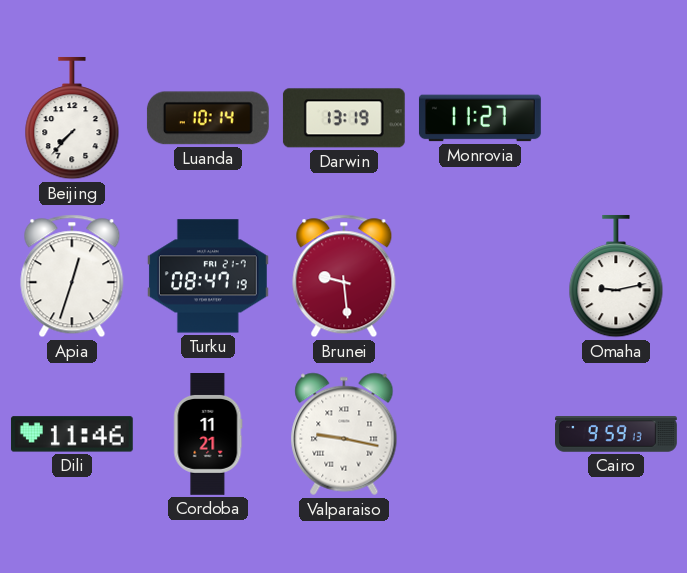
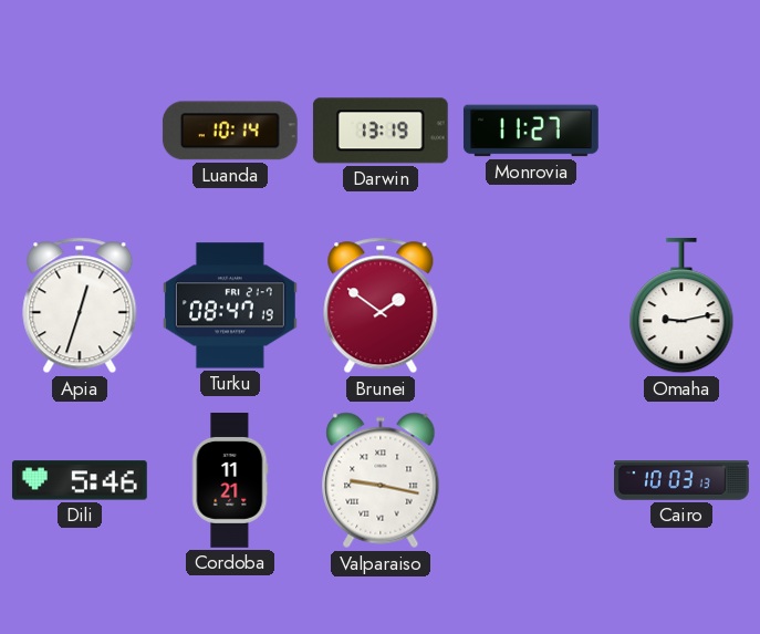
Beijing: 7:37 -> none (72, 118)
Brunei: 9:29 -> 1:51 (381, 305)
Dili: 11:46 -> 5:46 (80, 480)
Cairo: 9:59 -> 10:03 (683, 480)
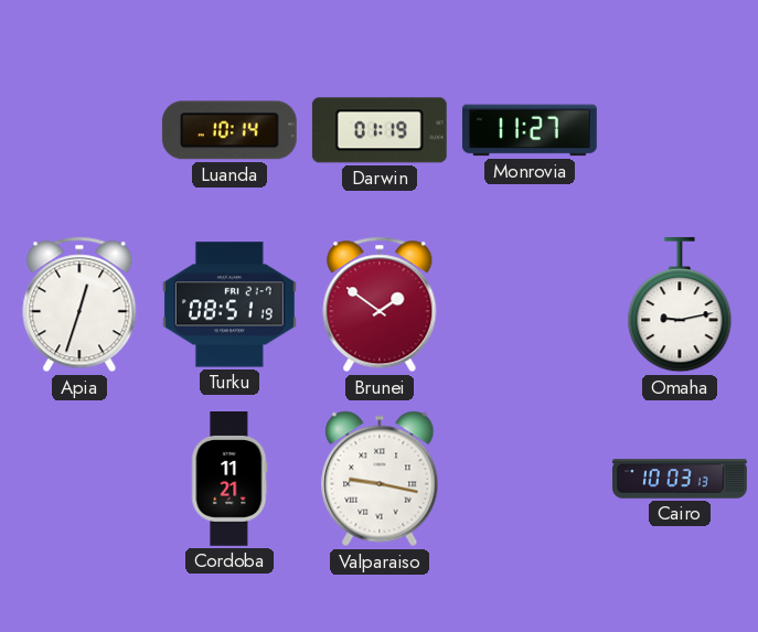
Darwin: 13:19 -> 01:19 (380, 130)
Turku: 08:47 -> 08:51 (229, 304)
Dili: 5:46 -> none (80, 480)
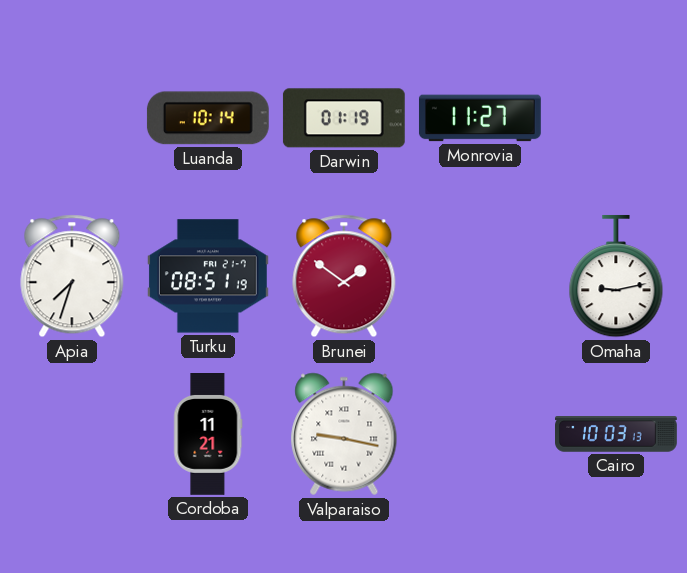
Apia: 12:33 -> 7:33 (72, 276)
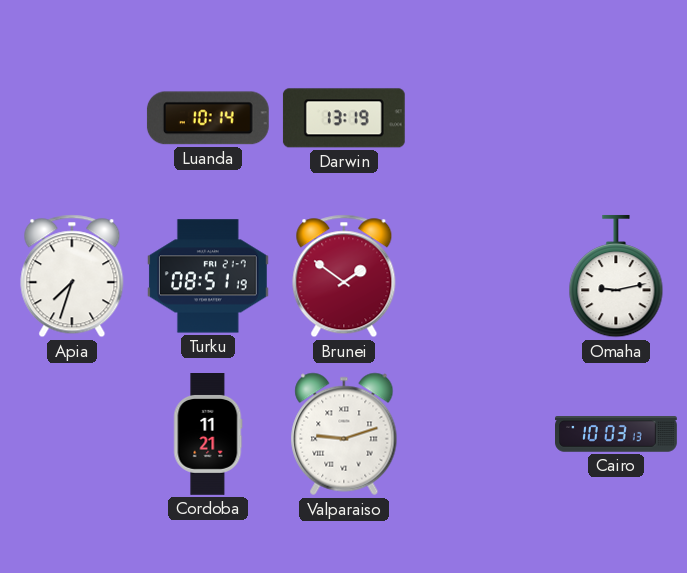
Darwin: 01:19 -> 13:19 (344, 118)
Monrovia: 11:27 -> none (480, 118)
Valparaiso: 9:17 -> 9:12 (344, 434)
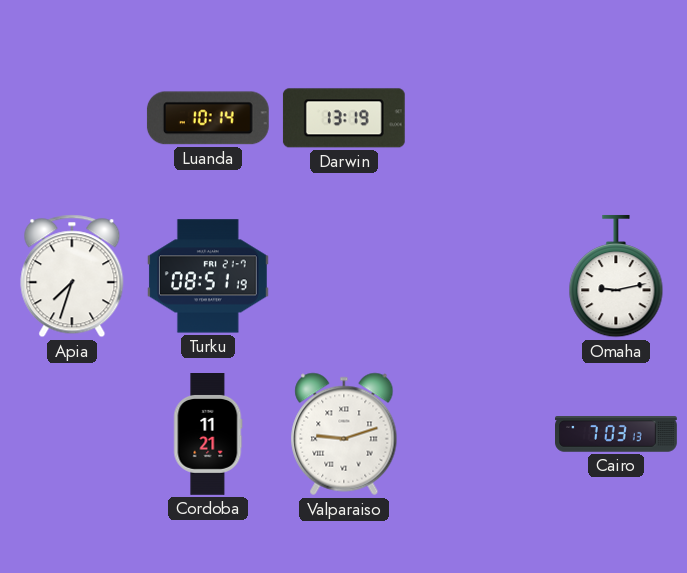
Brunei: 1:51 -> none (344, 276)
Cairo: 10:03 -> 7:03 (617, 434)
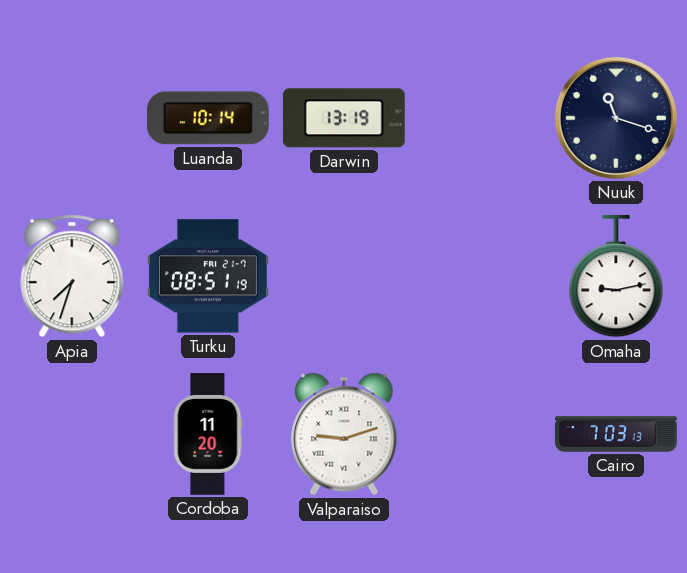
Nuuk: none -> 11:18 (616, 118)
Cordoba: 11:21 -> 11:20 (208, 435)
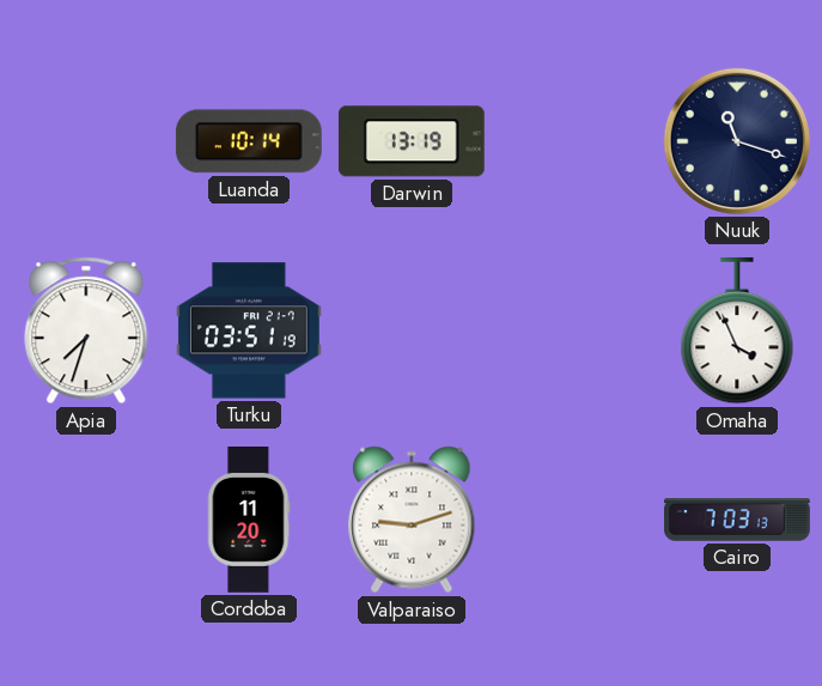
Turku: 08:51 -> 03:51 (249, 330)
Omaha: 9:13 -> 3:56 (737, 330)
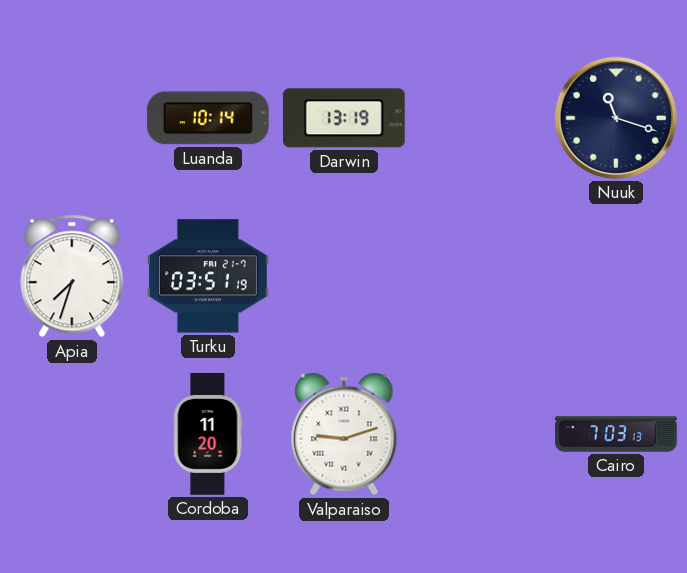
Omaha: 3:56 -> none (737, 330)
